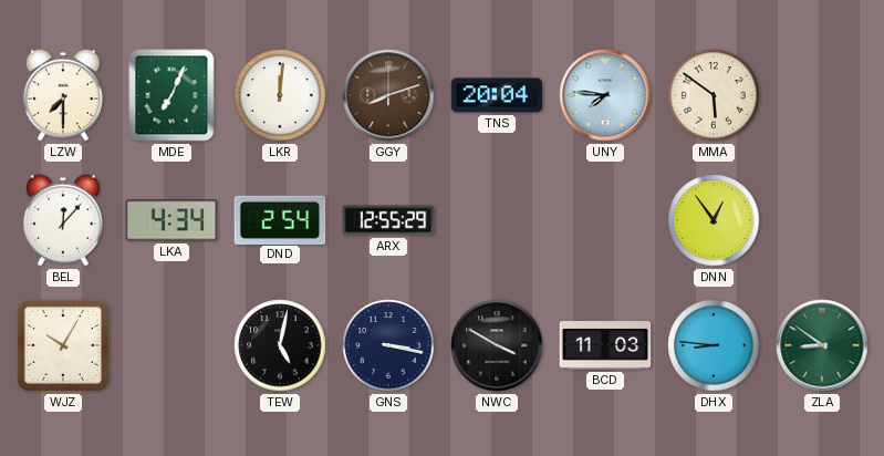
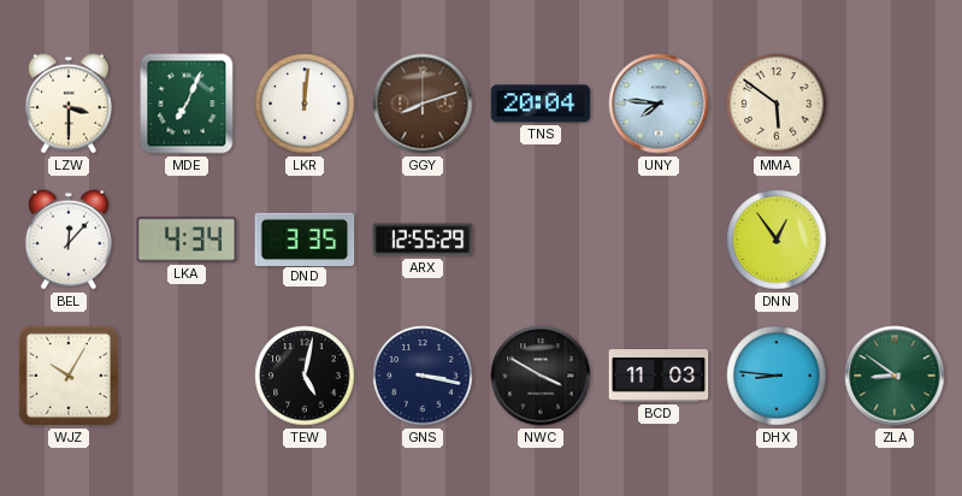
LZW: 7:30 -> 3:30 (69, 104)
DND: 2:54 -> 3:35 (305, 238)
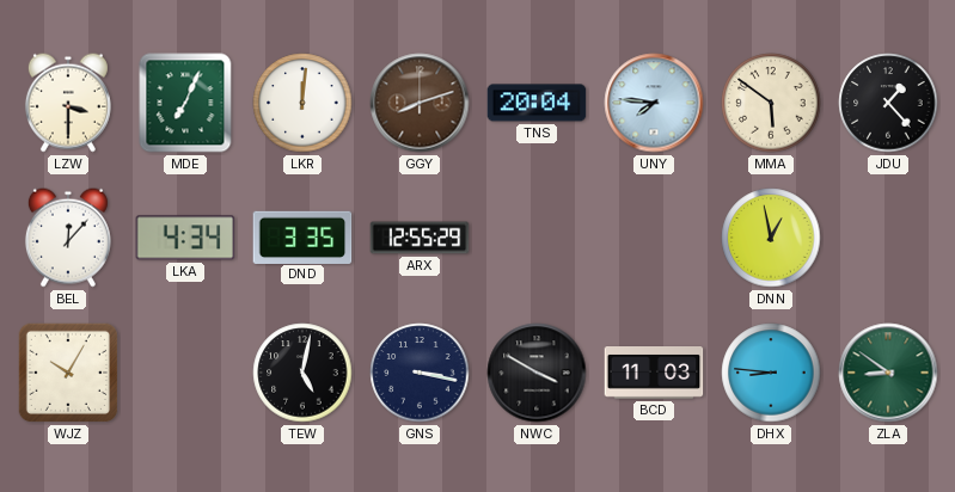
JDU: none -> 1:23 (888, 103)
DNN: 12:54 -> 12:58 (771, 238)
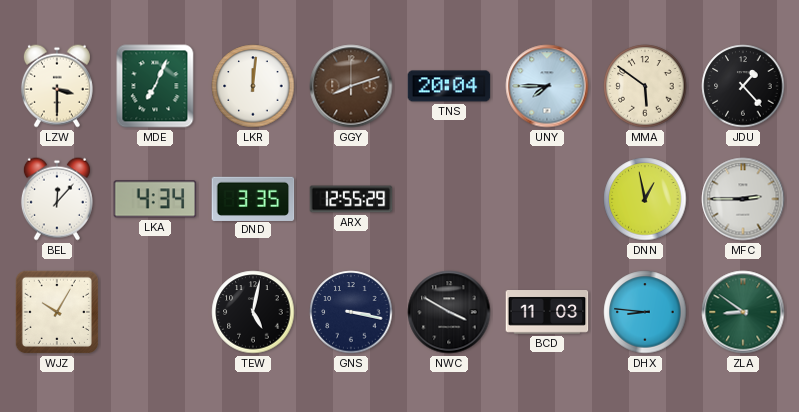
UNY: 7:46 -> 7:45 (547, 86)
MFC: none -> 2:45 (743, 199)
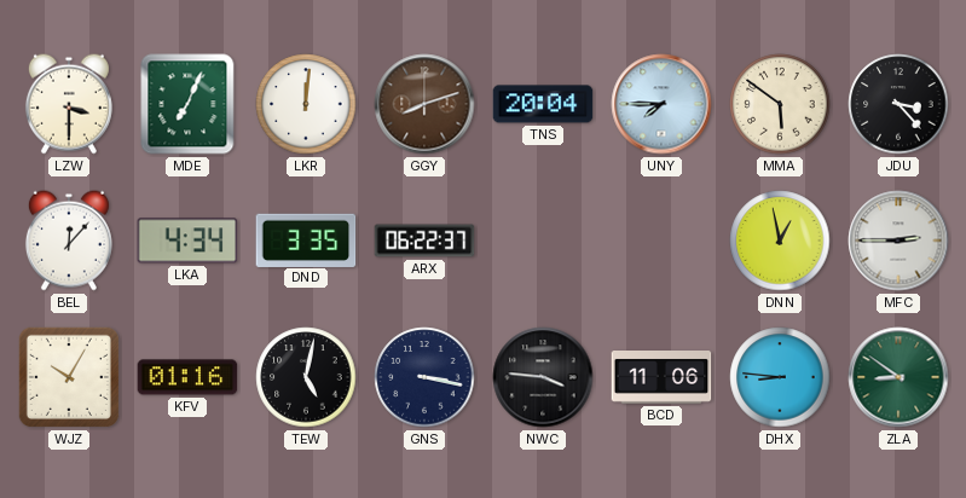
JDU: 1:23 -> 3:23 (898, 104)
ARX: 12:55 -> 06:22 (424, 241)
KFV: none -> 01:16 (187, 377)
NWC: 3:50 -> 3:46 (543, 377)
BCD: 11:03 -> 11:06 (661, 378)
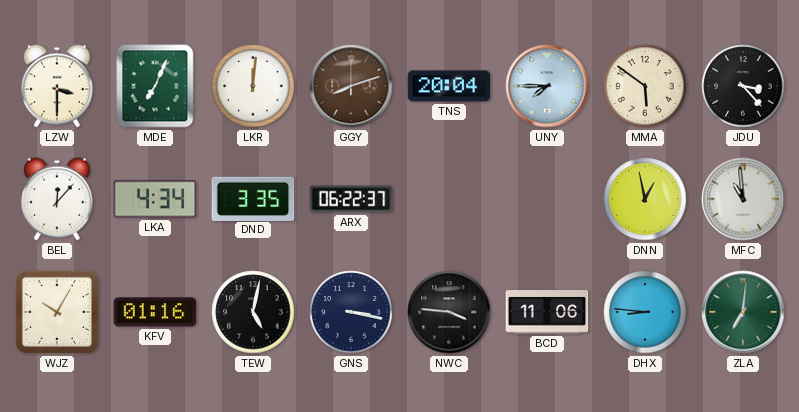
MFC: 2:45 -> 10:59 (743, 199)
ZLA: 8:51 -> 7:01 (743, 312)
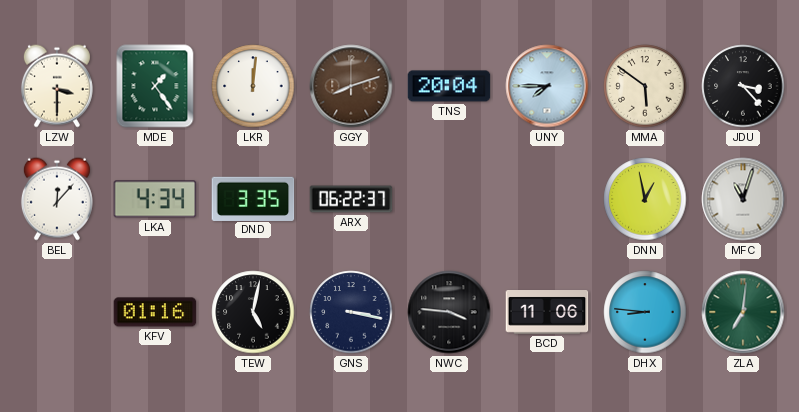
MDE: 7:04 -> 1:24 (155, 86)
MFC: 10:59 -> 11:03 (743, 199)
WJZ: 10:05 -> none (57, 312)
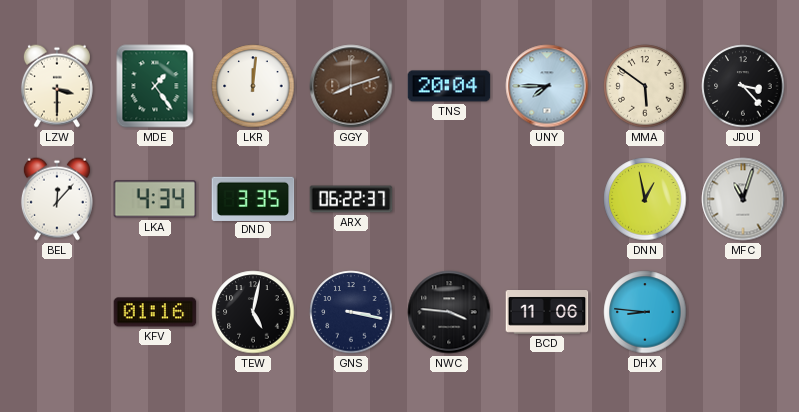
ZLA: 7:01 -> none (743, 312)
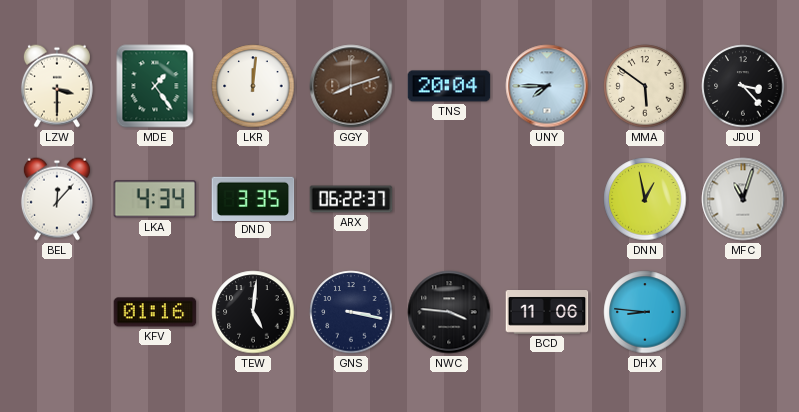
TEW: 5:02 -> 5:01 (253, 312)
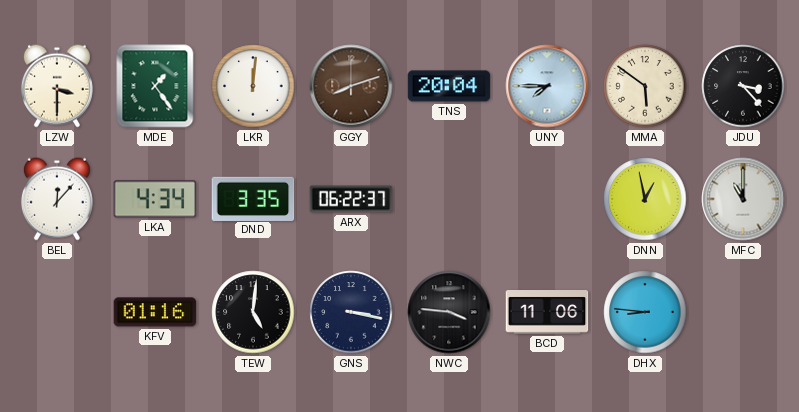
MFC: 11:03 -> 11:00 (743, 199)
